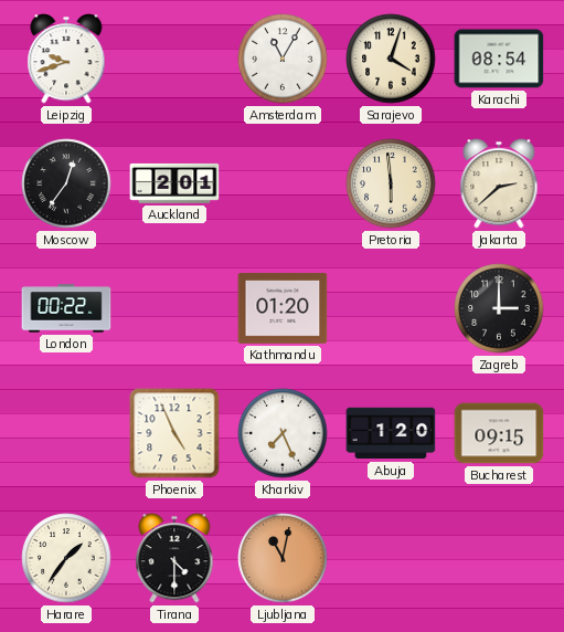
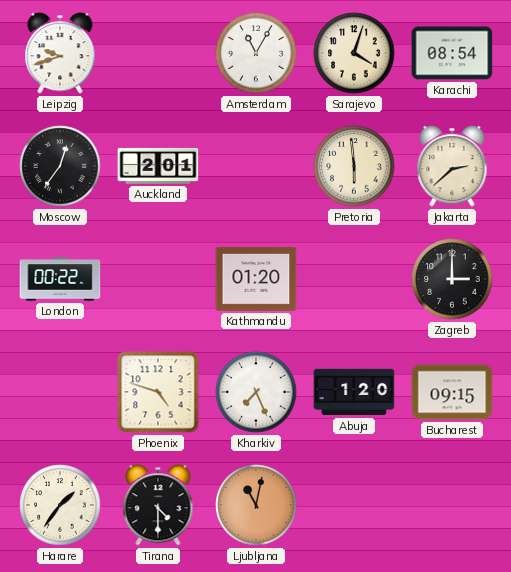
Phoenix: 4:56 -> 4:48 (158, 392)
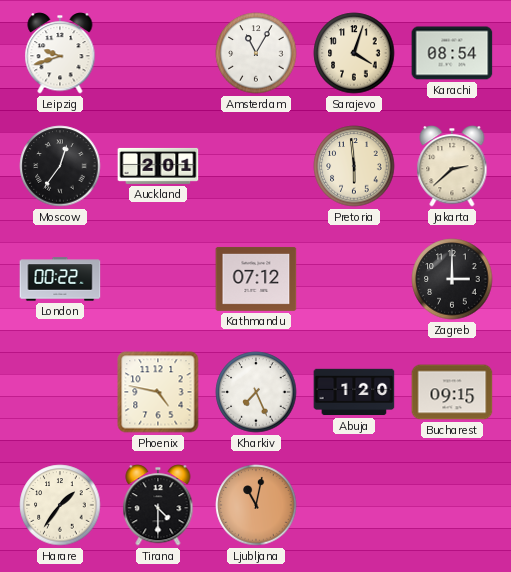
Kathmandu: 01:20 -> 07:12 (256, 279)
Phoenix: 4:48 -> 4:47 (158, 392)
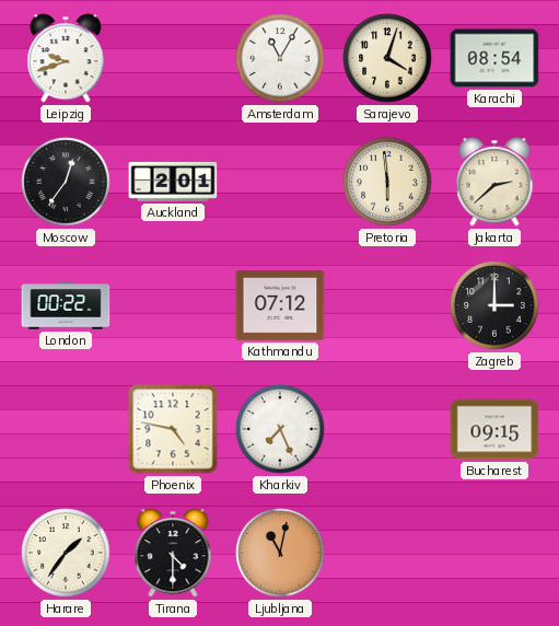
Abuja: 1:20 -> none (354, 392)
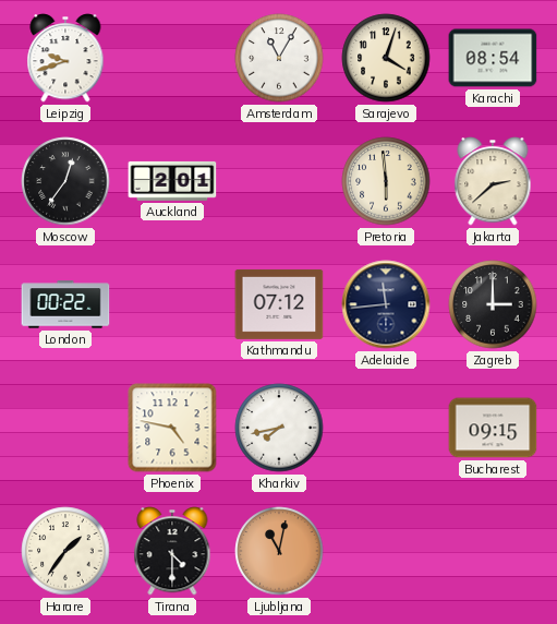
Adelaide: none -> 11:44 (386, 304)
Kharkiv: 7:26 -> 7:43 (279, 428)
